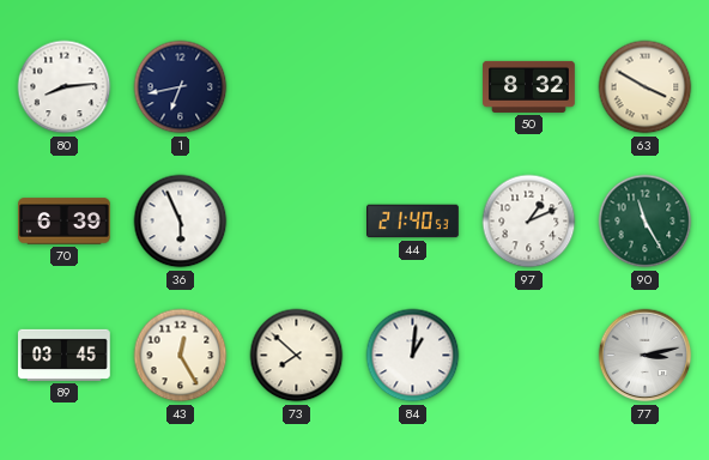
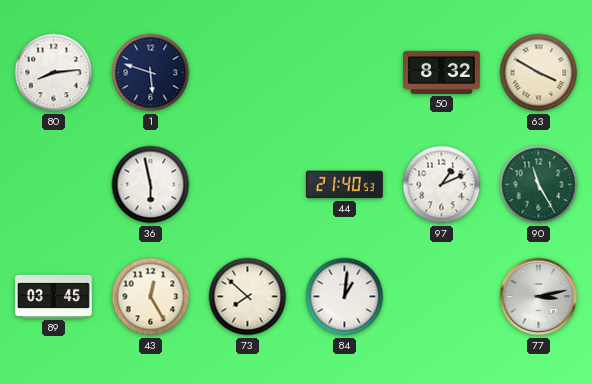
1: 6:43 -> 5:48 (151, 73)
70: 6:39 -> none (65, 222)
36: 5:56 -> 5:58 (151, 185)
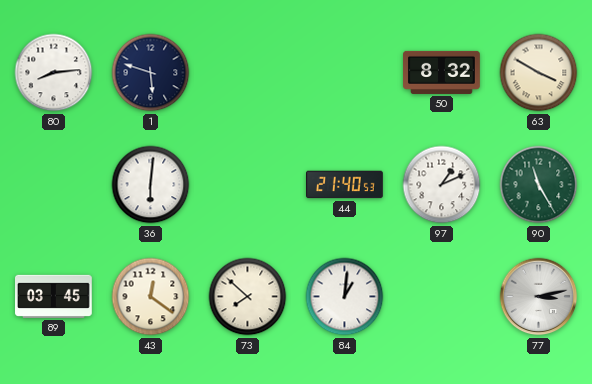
36: 5:58 -> 6:01 (151, 185)
43: 12:25 -> 12:21 (151, 297)
